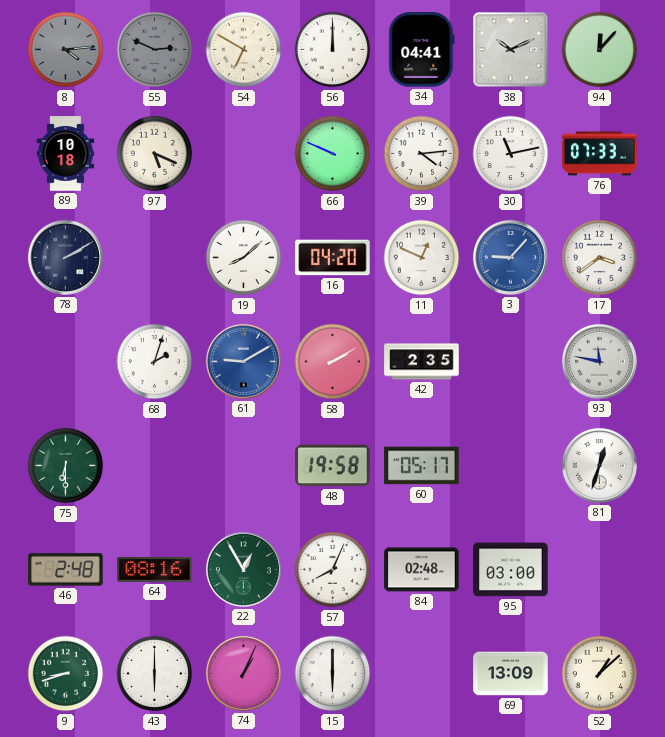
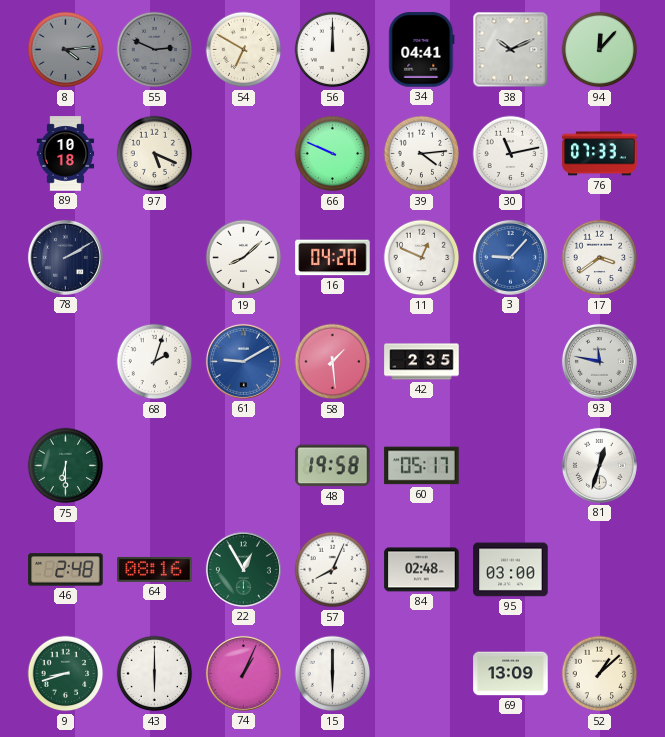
58: 2:10 -> 1:29 (333, 362)
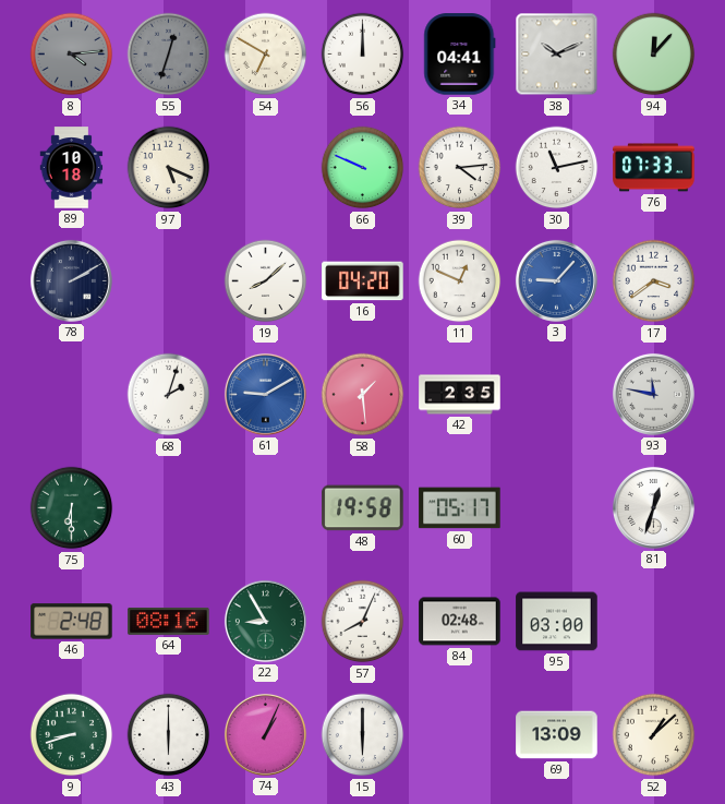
55: 2:49 -> 12:33 (169, 55)
22: 12:55 -> 8:55 (265, 621)
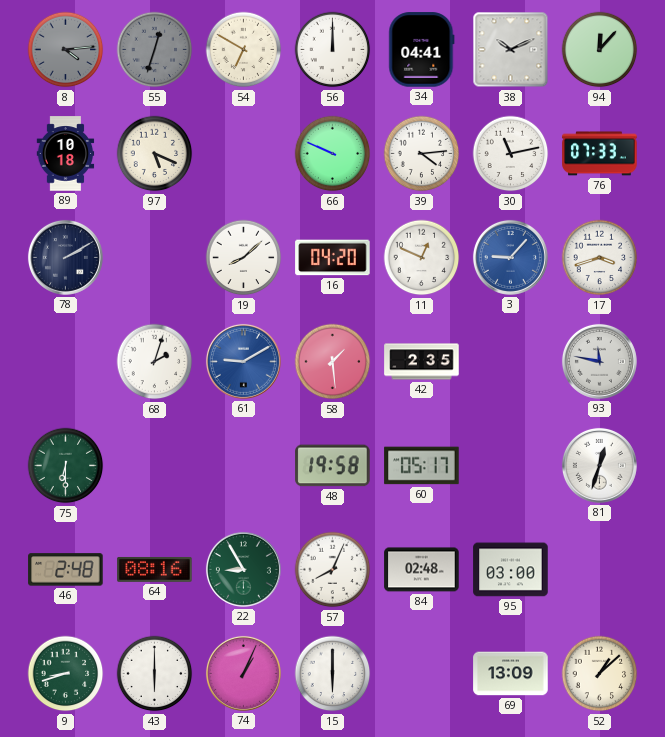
17: 3:39 -> 3:42 (600, 258)
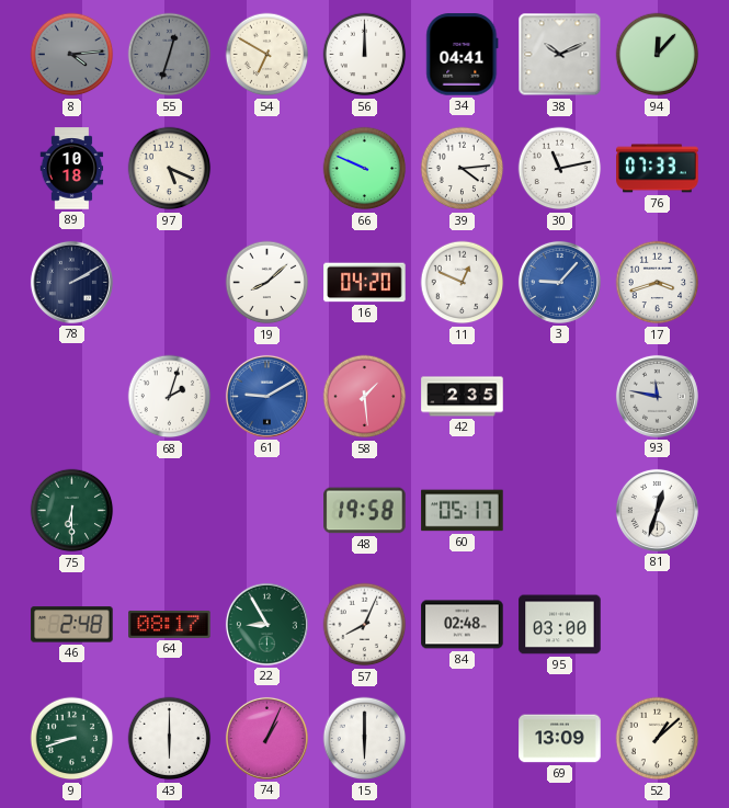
64: 08:16 -> 08:17 (170, 624)
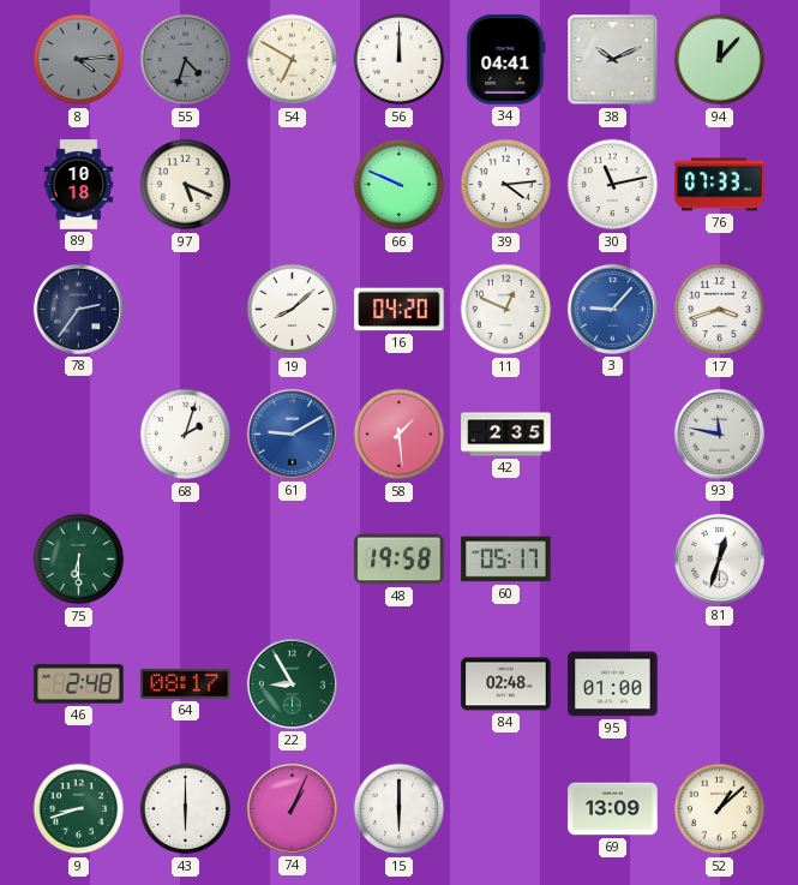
55: 12:33 -> 4:33 (186, 60)
78: 2:10 -> 2:36 (78, 309)
57: 8:04 -> none (365, 625)
95: 03:00 -> 01:00 (613, 684)
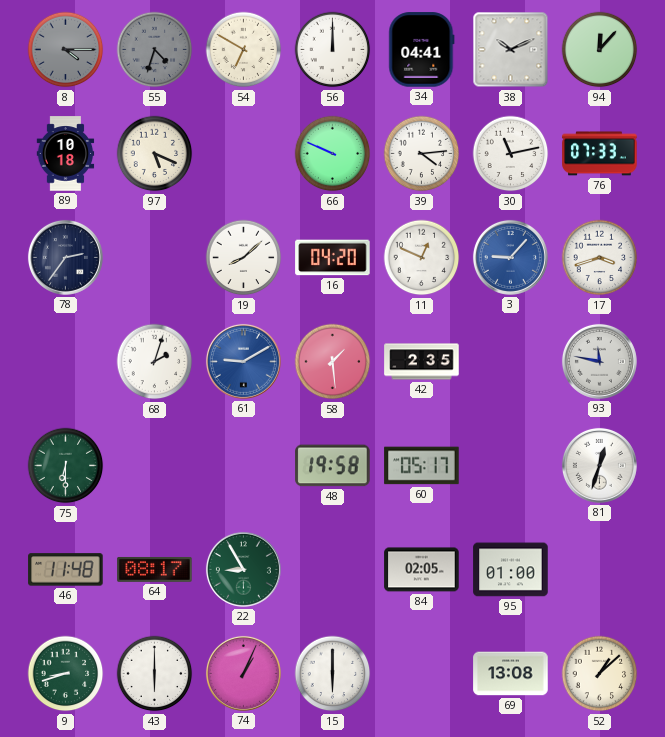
8: 4:14 -> 4:15 (66, 50)
46: 2:48 -> 11:48 (66, 570)
84: 02:48 -> 02:05 (422, 570)
69: 13:09 -> 13:08 (511, 674)
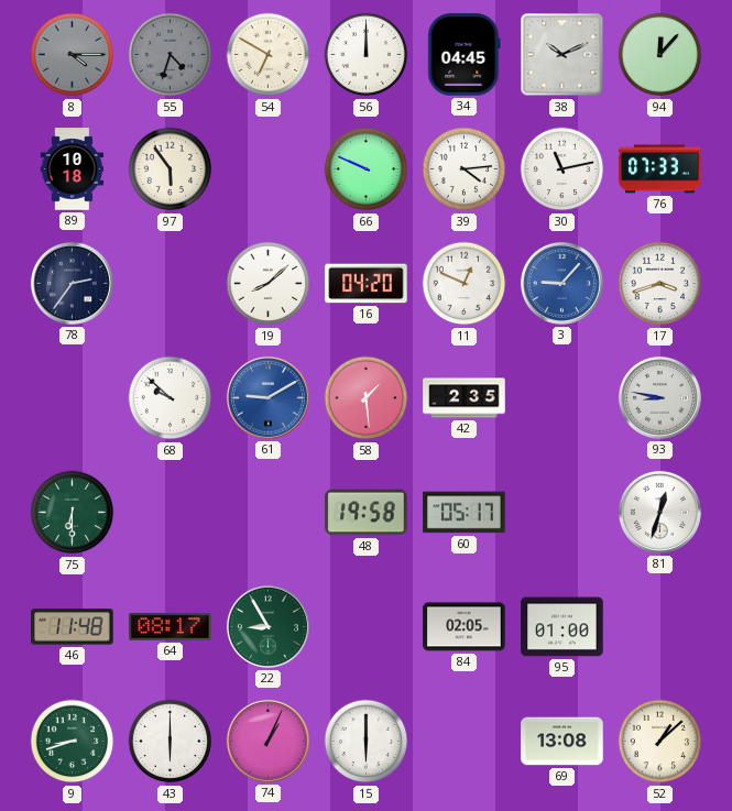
34: 04:41 -> 04:45 (465, 55)
97: 5:19 -> 5:54 (171, 169)
68: 2:03 -> 9:52 (171, 398)
93: 11:47 -> 8:47 (659, 397)
